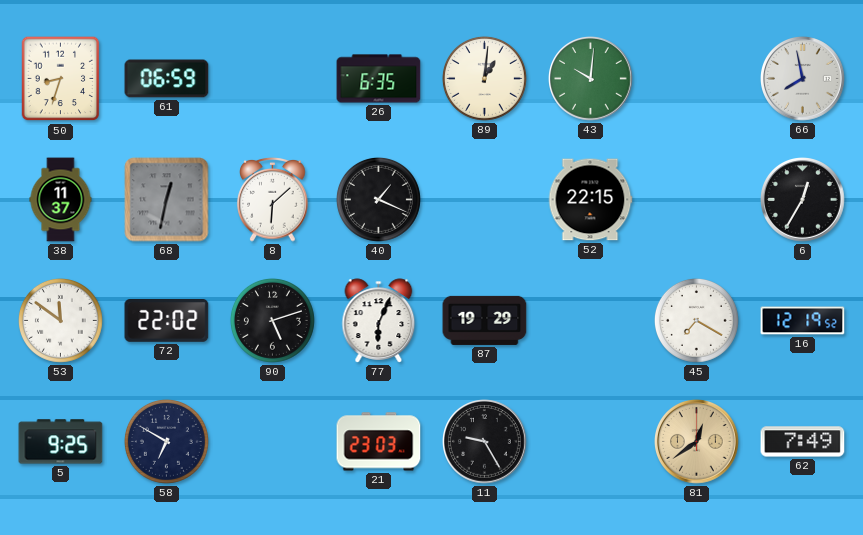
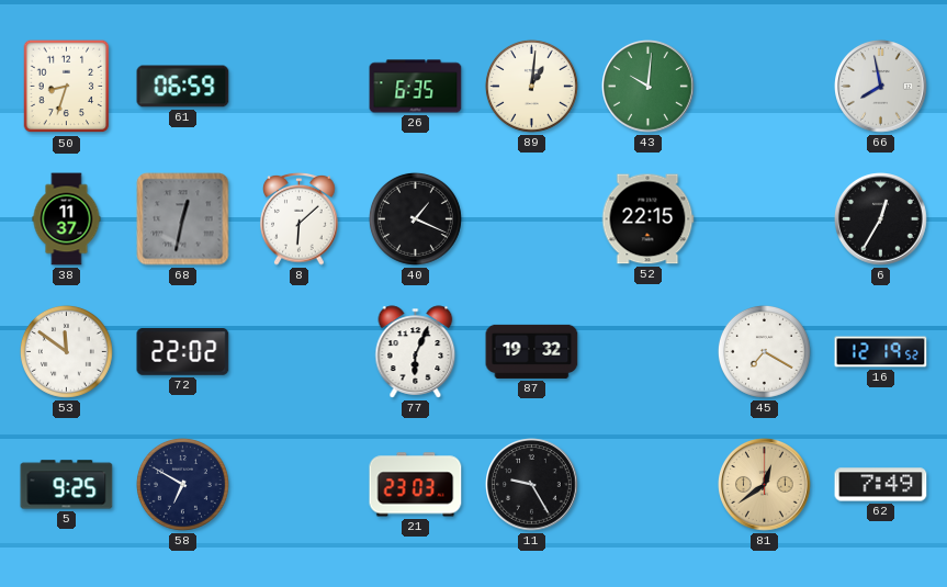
90: 5:12 -> none (272, 320)
87: 19:29 -> 19:32 (532, 351)
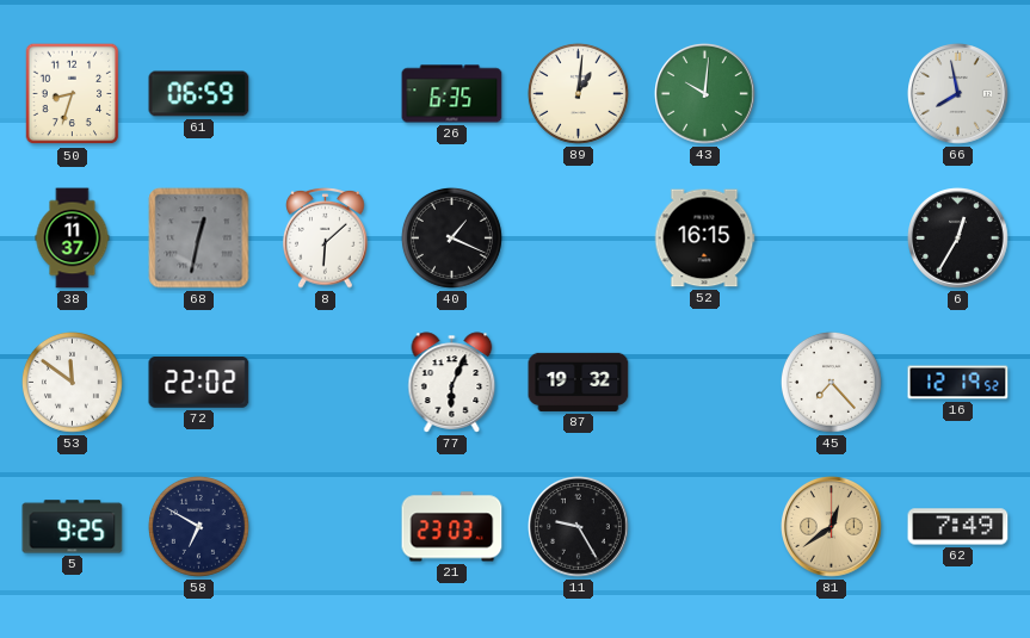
52: 22:15 -> 16:15 (704, 239)
45: 7:20 -> 7:23 (831, 382)
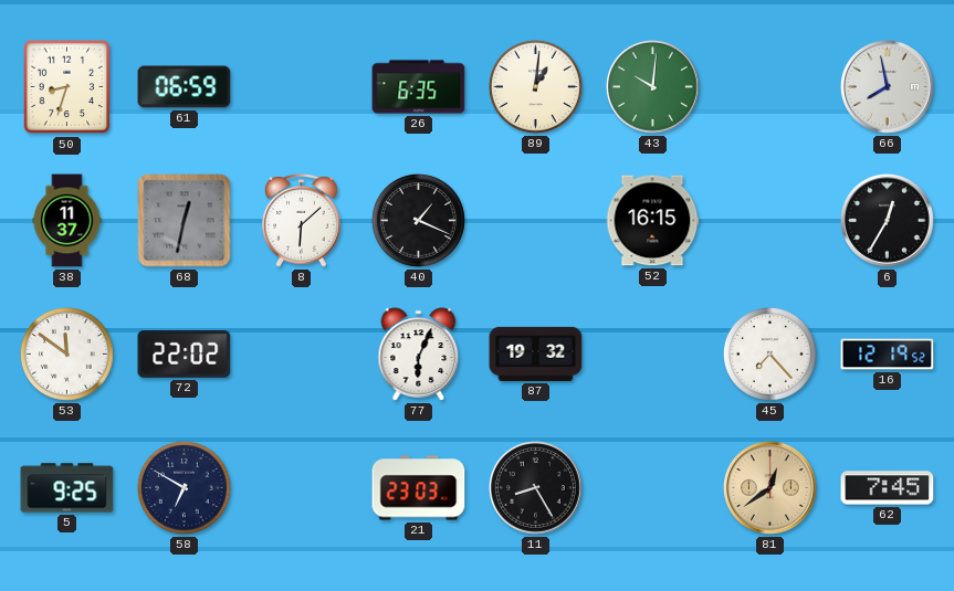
11: 9:25 -> 8:25 (536, 488)
62: 7:49 -> 7:45 (888, 488)
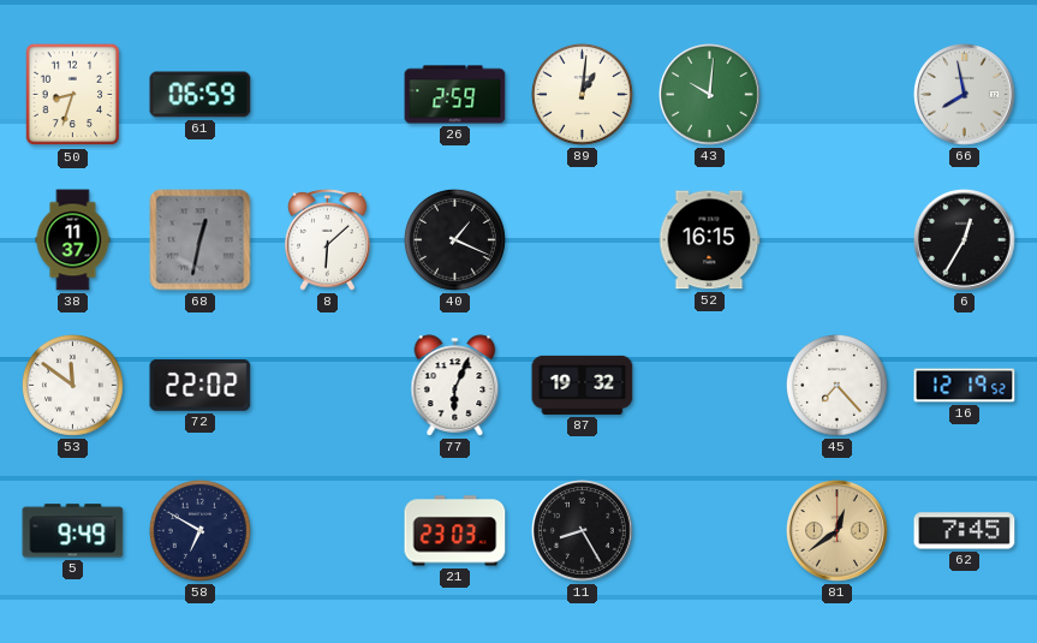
26: 6:35 -> 2:59 (455, 95)
5: 9:25 -> 9:49 (73, 531)
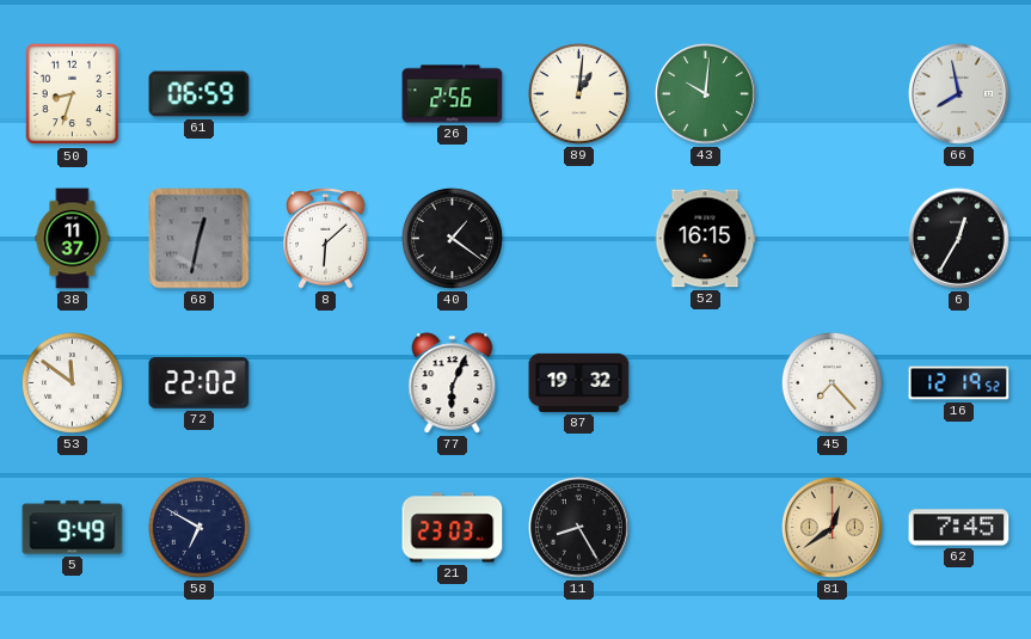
26: 2:59 -> 2:56 (453, 94)
40: 1:19 -> 1:21 (452, 238)
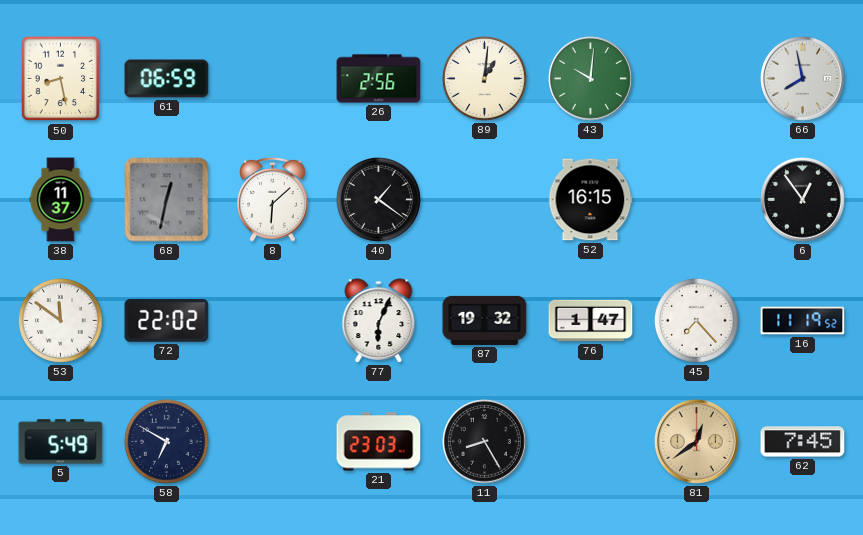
50: 8:33 -> 8:28 (61, 79)
6: 12:35 -> 12:54 (803, 200)
76: none -> 1:47 (591, 321)
16: 12:19 -> 11:19 (803, 321)
5: 9:49 -> 5:49 (61, 442)
